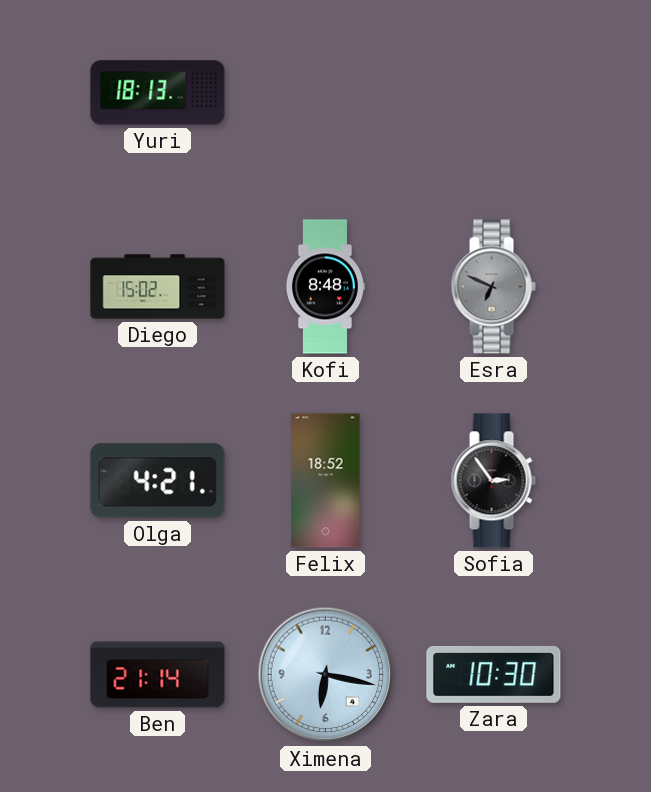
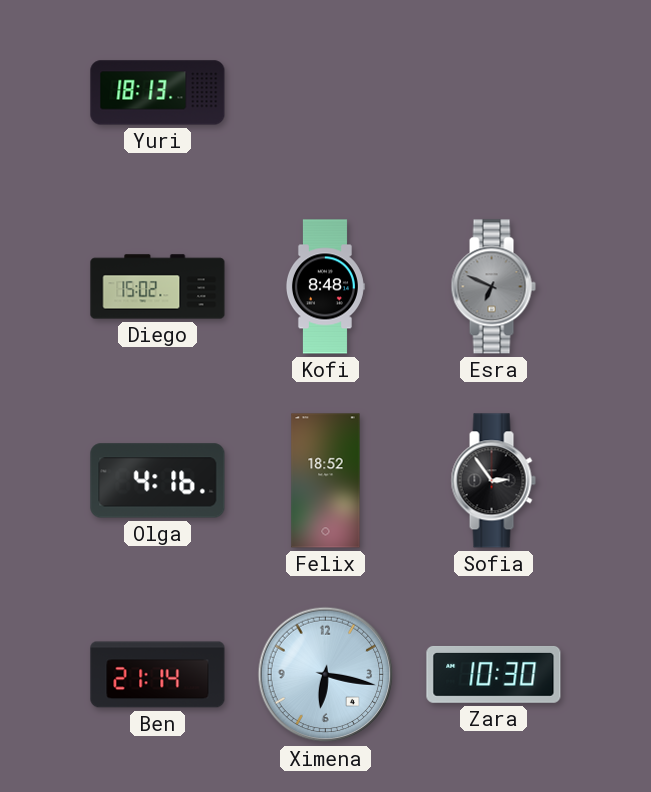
Olga: 4:21 -> 4:16 (158, 481)
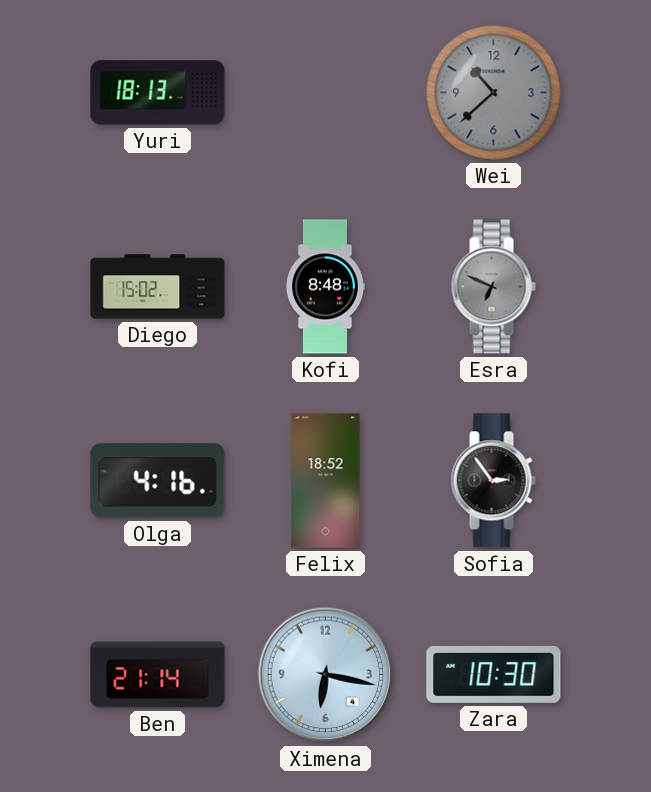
Wei: none -> 10:38 (494, 93)
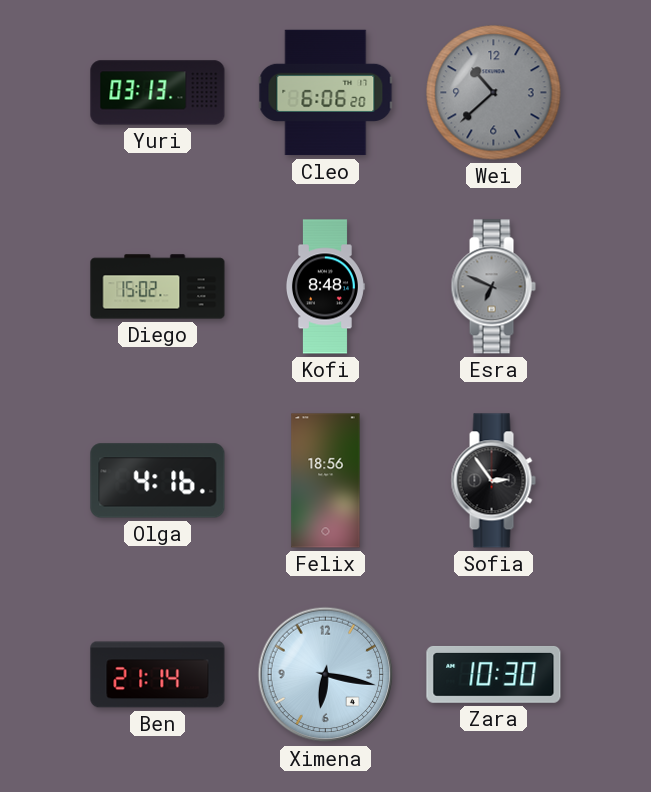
Yuri: 18:13 -> 03:13 (158, 93)
Cleo: none -> 6:06 (326, 93)
Felix: 18:52 -> 18:56 (326, 481)
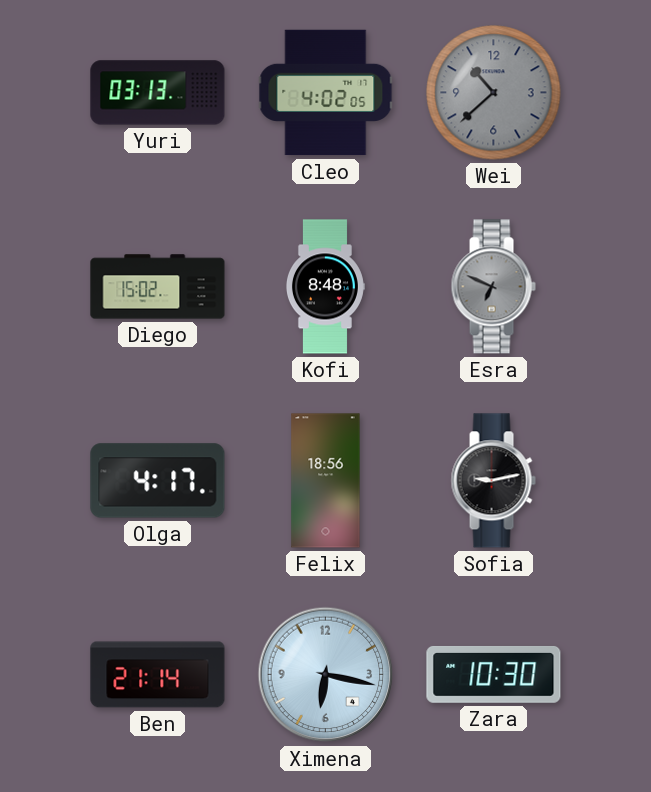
Cleo: 6:06 -> 4:02 (326, 93)
Olga: 4:16 -> 4:17 (158, 481)
Sofia: 2:54 -> 9:13 (493, 481)
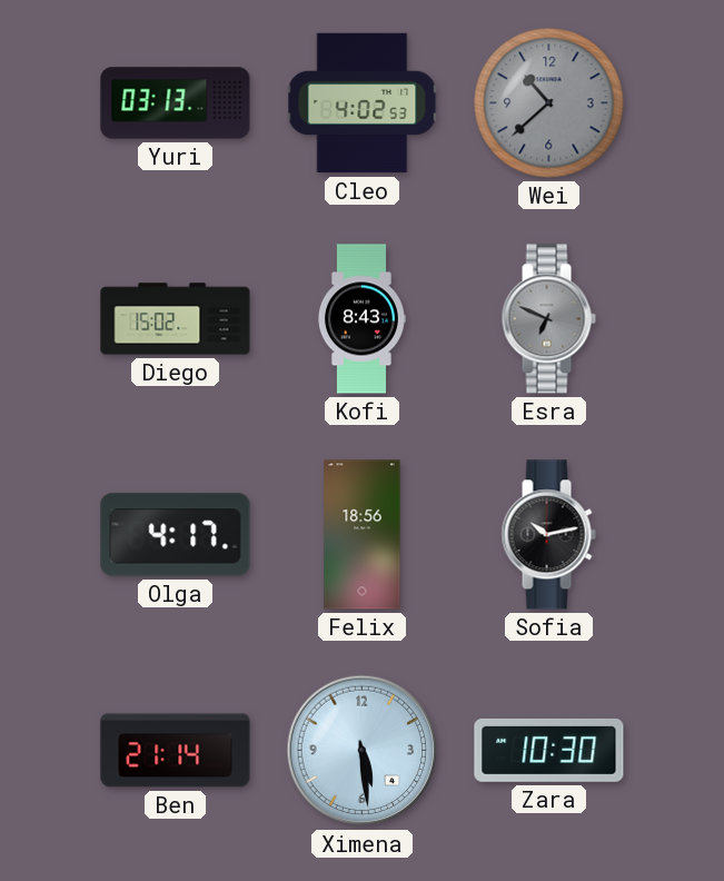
Cleo: 4:02:05 -> 4:02:53 (363, 103)
Kofi: 8:48 -> 8:43 (361, 319)
Sofia: 9:13 -> 10:13 (548, 535)
Ximena: 6:17 -> 5:29 (363, 751)
